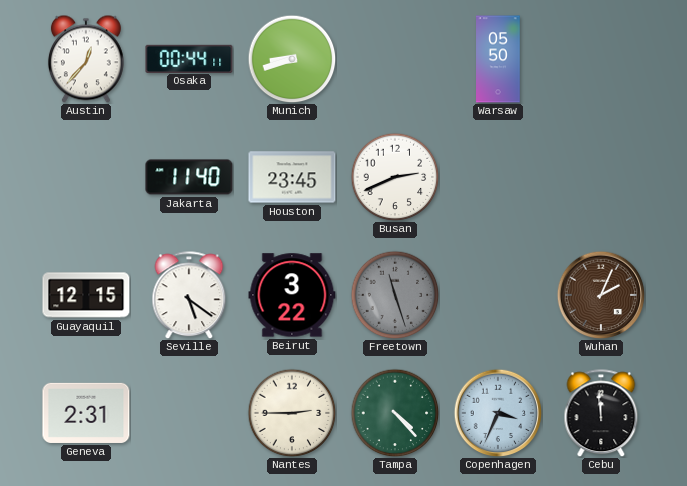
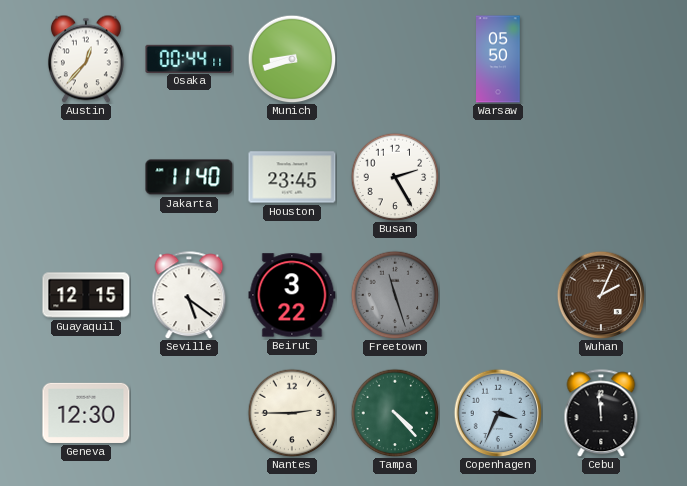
Busan: 2:41 -> 2:25 (395, 177)
Geneva: 2:31 -> 12:30 (86, 413)
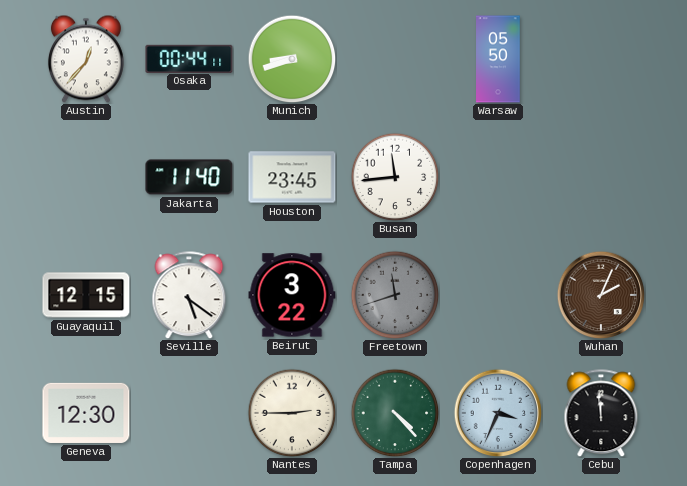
Busan: 2:25 -> 11:44 (395, 177)
Freetown: 11:27 -> 11:42 (395, 295)
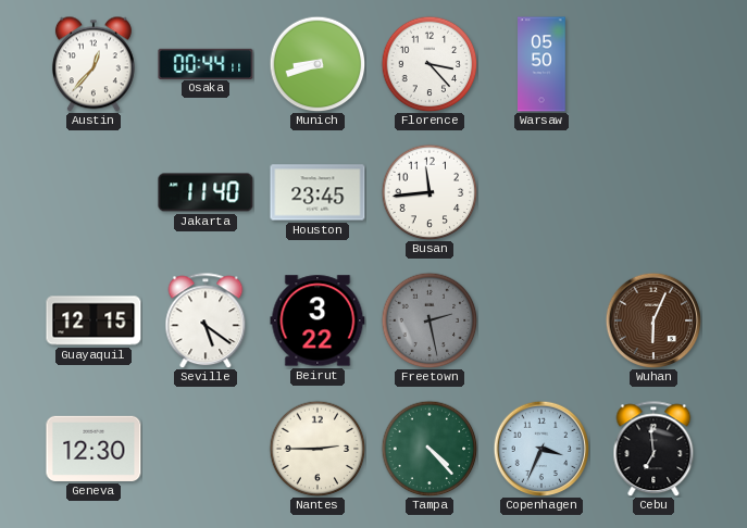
Florence: none -> 3:23 (429, 64)
Freetown: 11:42 -> 2:28 (429, 320)
Wuhan: 2:04 -> 6:04 (653, 320)
Cebu: 11:59 -> 6:59 (653, 449)
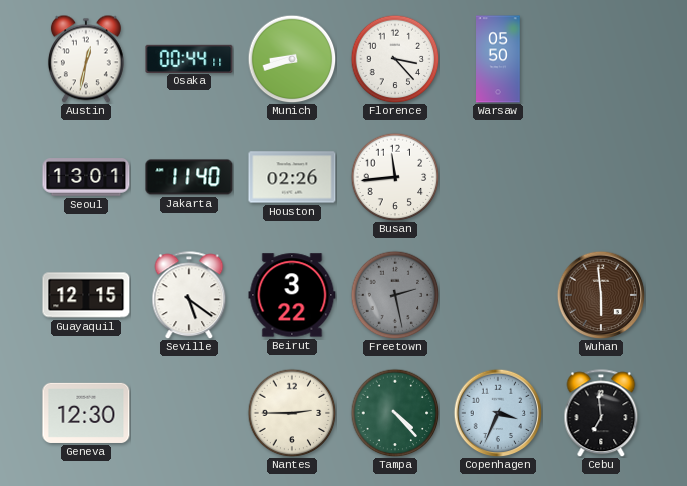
Austin: 12:37 -> 12:32 (86, 59)
Seoul: none -> 13:01 (86, 177)
Houston: 23:45 -> 02:26 (292, 177)
Wuhan: 6:04 -> 5:59 (601, 295)
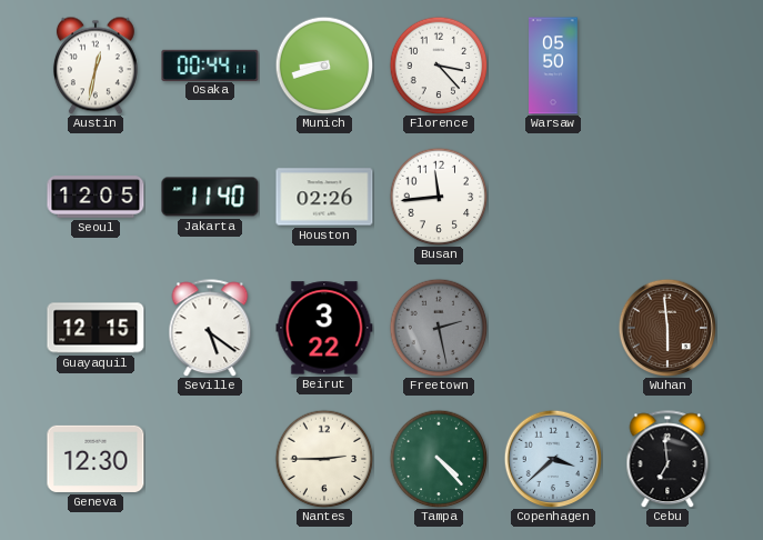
Seoul: 13:01 -> 12:05 (96, 197)
Copenhagen: 3:34 -> 3:38 (553, 459)
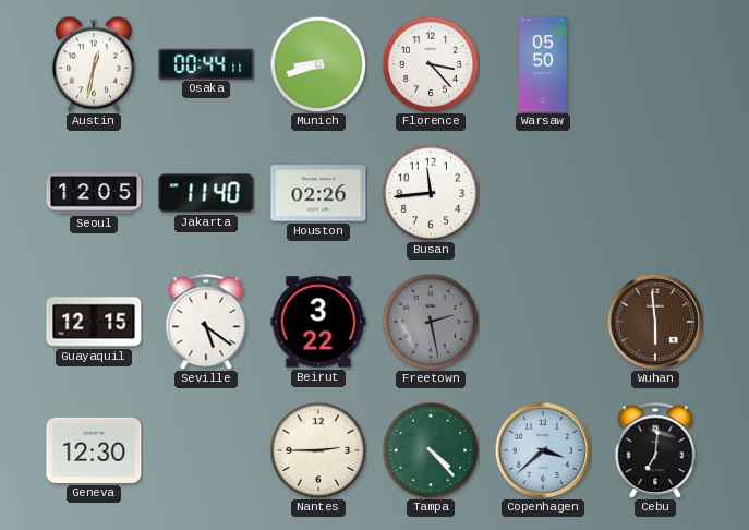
Cebu: 6:59 -> 7:01 (655, 450)
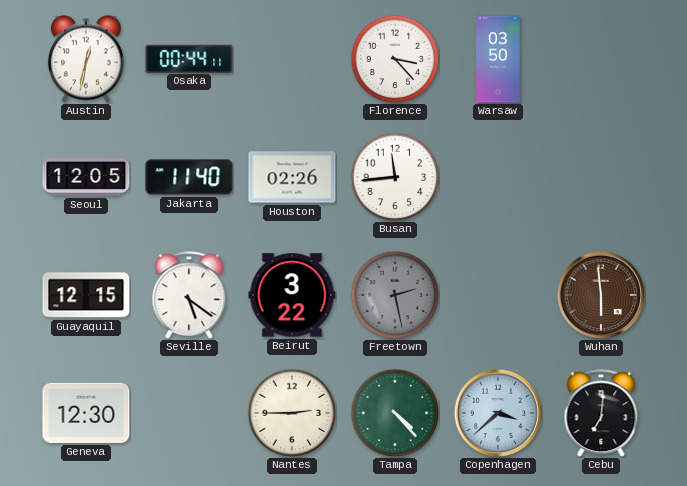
Munich: 8:42 -> none (318, 64)
Warsaw: 05:50 -> 03:50 (498, 59)
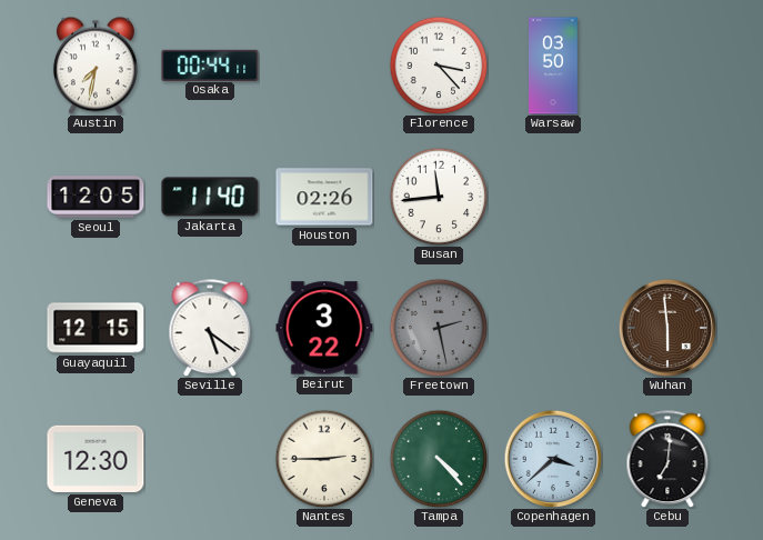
Austin: 12:32 -> 7:32 (96, 66)
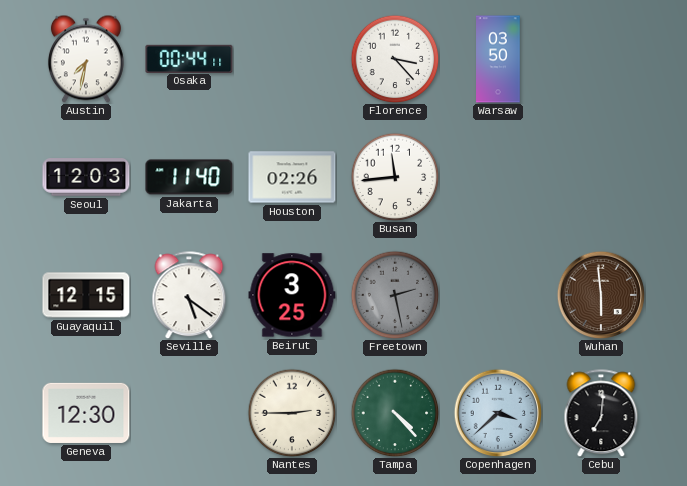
Seoul: 12:05 -> 12:03 (86, 177)
Beirut: 3:22 -> 3:25 (292, 295)
